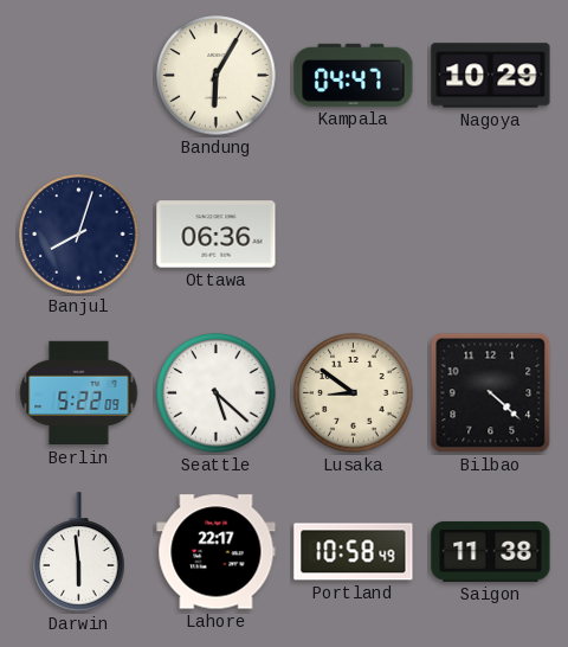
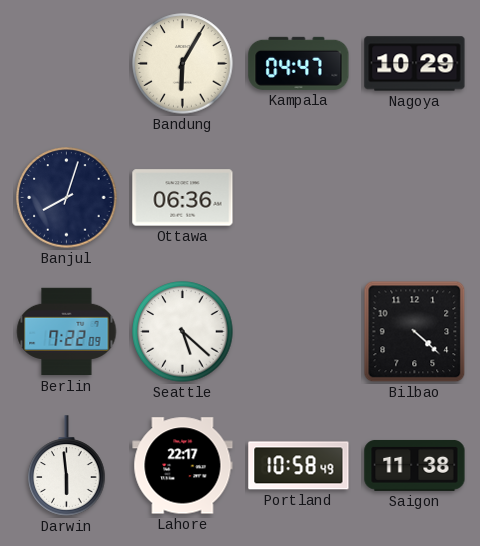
Berlin: 5:22 -> 7:22 (67, 332)
Lusaka: 8:51 -> none (354, 393)
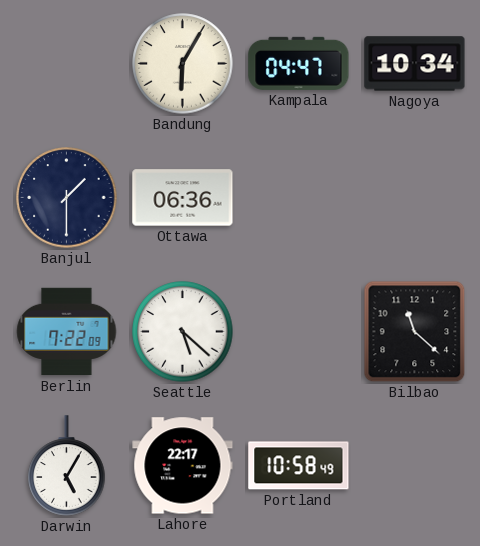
Nagoya: 10:29 -> 10:34 (415, 64)
Banjul: 8:03 -> 1:30 (67, 198)
Bilbao: 4:22 -> 11:22 (415, 332)
Darwin: 5:59 -> 5:05 (67, 466)
Saigon: 11:38 -> none (415, 465)
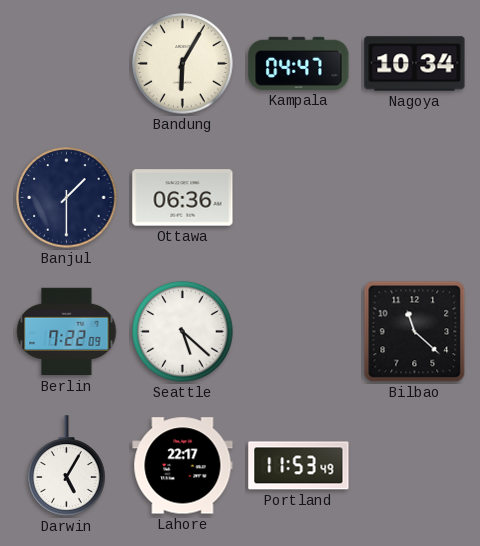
Portland: 10:58 -> 11:53 (299, 466)
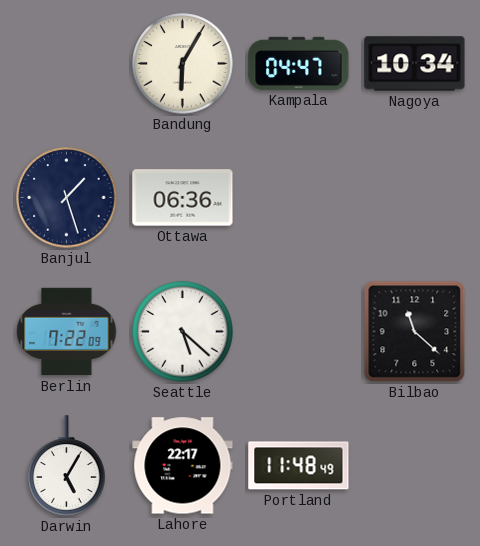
Banjul: 1:30 -> 1:27 (67, 198)
Portland: 11:53 -> 11:48 (299, 466)
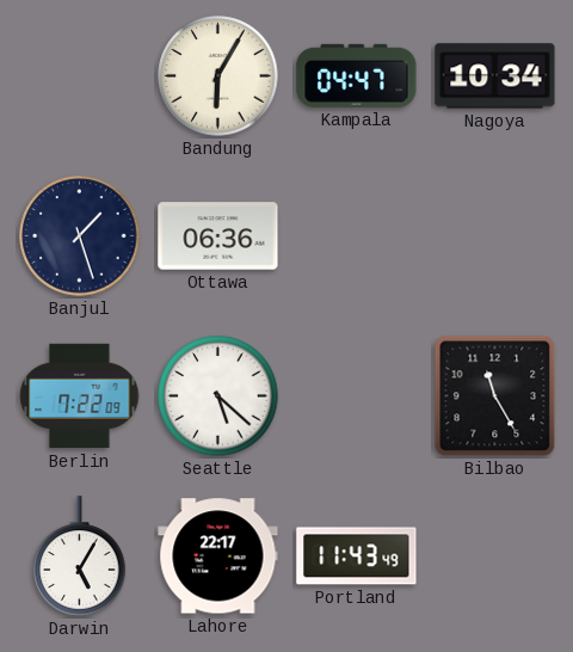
Bilbao: 11:22 -> 11:25 (495, 396)
Portland: 11:48 -> 11:43 (357, 556)
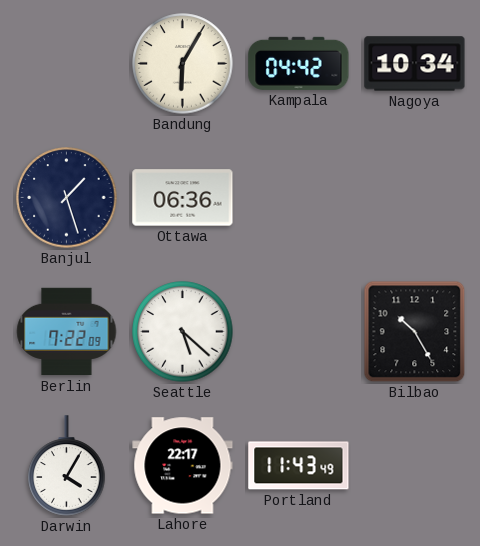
Kampala: 04:47 -> 04:42 (299, 63)
Bilbao: 11:25 -> 10:25 (415, 332)
Darwin: 5:05 -> 4:05 (67, 466)
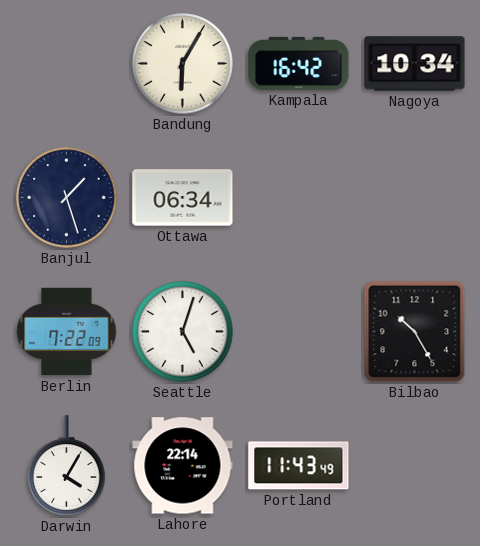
Kampala: 04:42 -> 16:42 (299, 63)
Ottawa: 06:36 -> 06:34 (183, 198)
Seattle: 5:22 -> 5:03 (183, 332)
Lahore: 22:17 -> 22:14 (183, 466)
